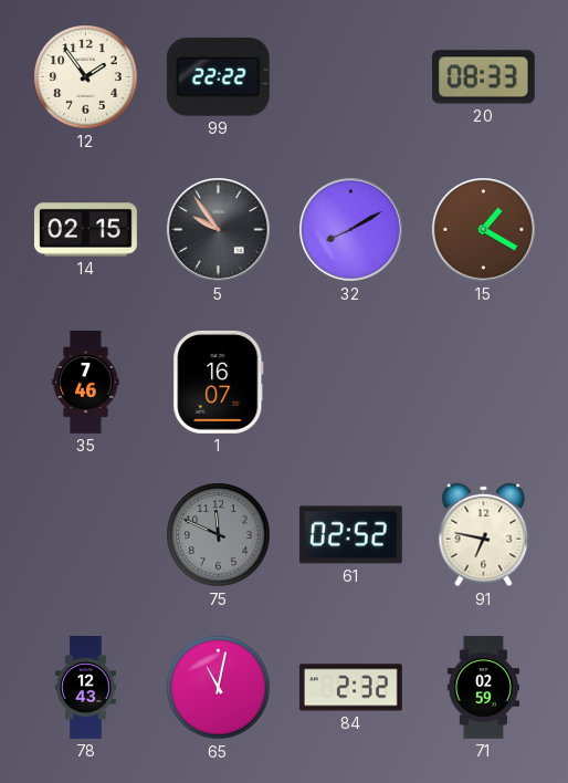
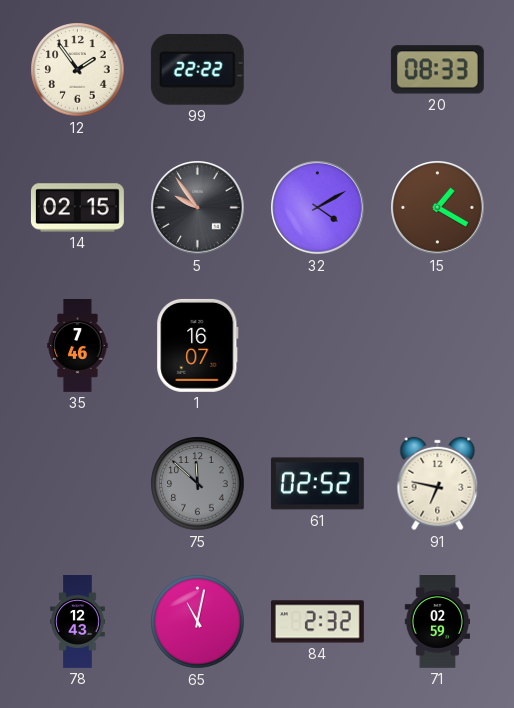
32: 8:10 -> 4:10 (318, 208)
75: 11:49 -> 11:52 (198, 484)
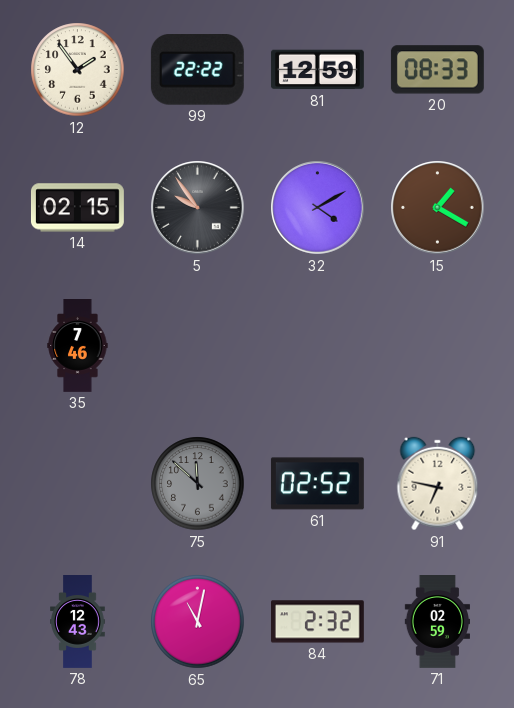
81: none -> 12:59 (317, 70)
1: 16:07 -> none (198, 345)
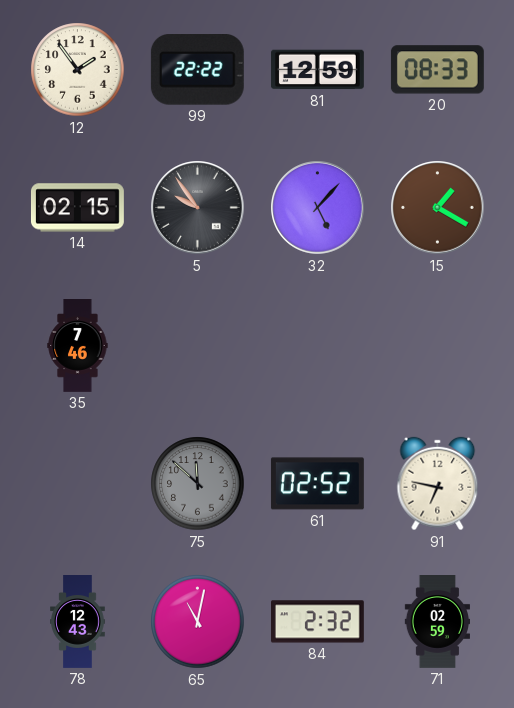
32: 4:10 -> 5:07 (318, 208)
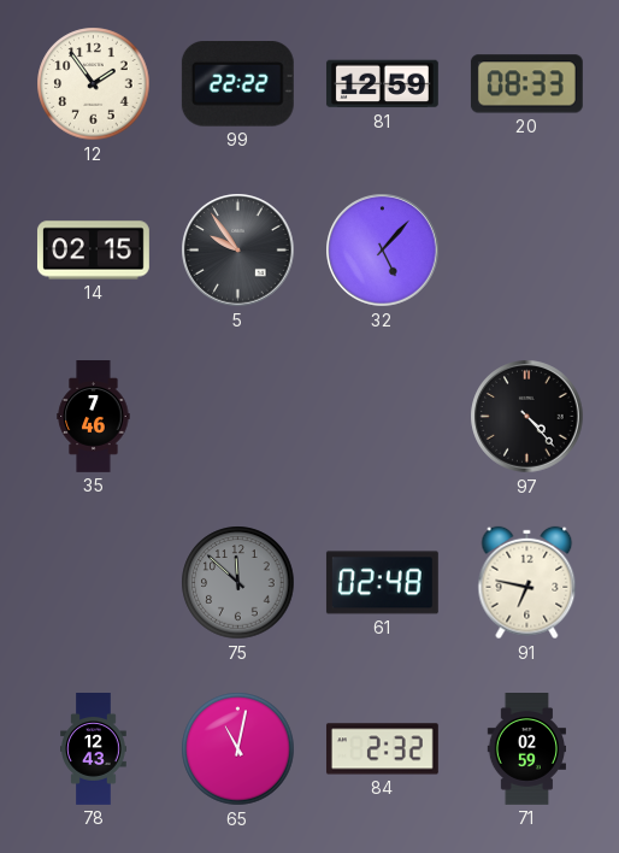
15: 1:20 -> none (438, 208)
97: none -> 4:23 (527, 417)
61: 02:52 -> 02:48 (382, 583)
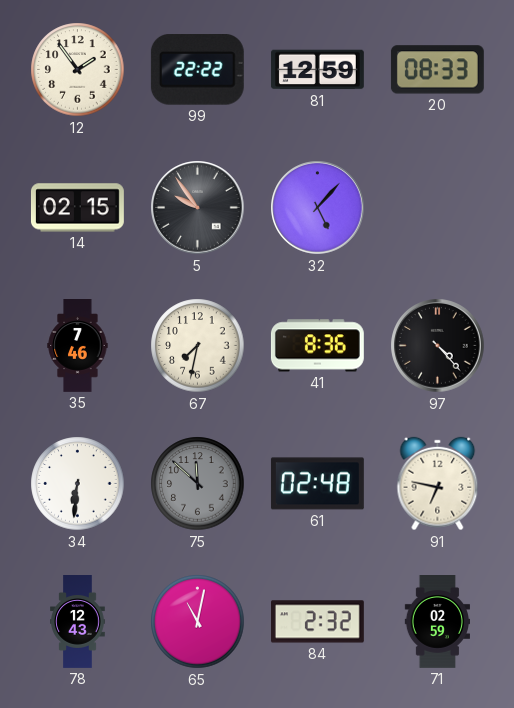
67: none -> 7:32 (198, 346)
41: none -> 8:36 (317, 346)
34: none -> 6:31 (78, 484)
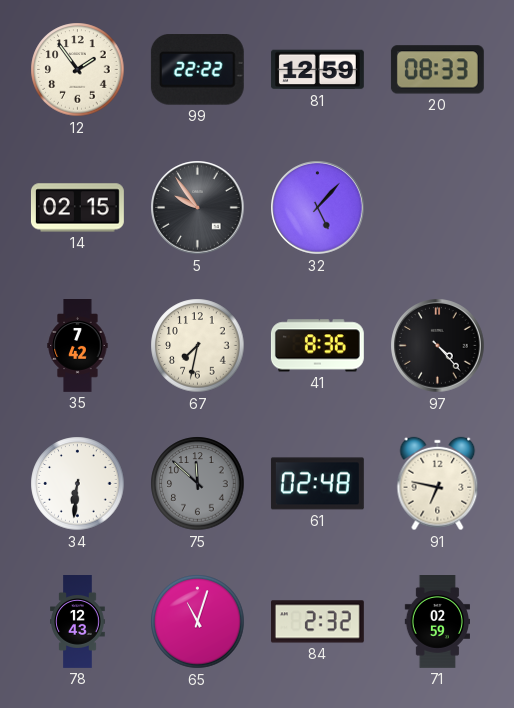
35: 7:46 -> 7:42 (78, 346)
65: 11:02 -> 11:03 (198, 622)
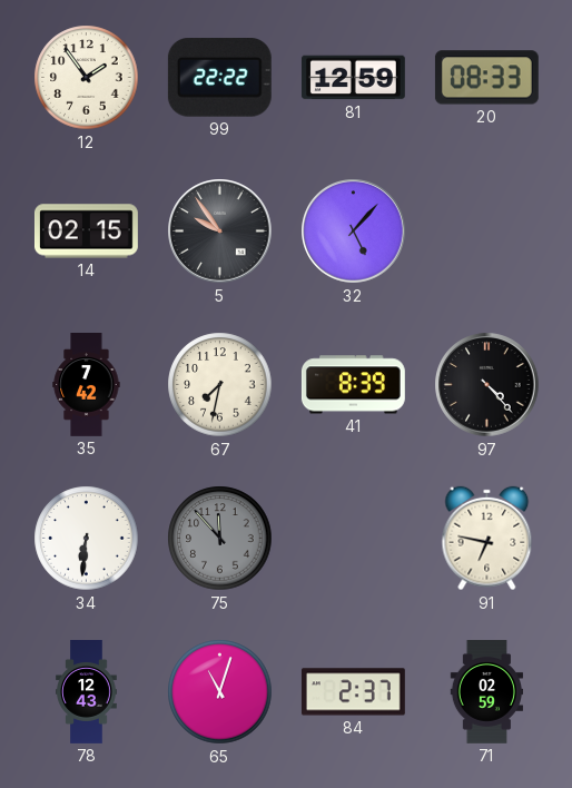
41: 8:36 -> 8:39 (353, 385)
75: 11:52 -> 11:53 (220, 539)
61: 02:48 -> none (317, 484)
84: 2:32 -> 2:37 (353, 692)
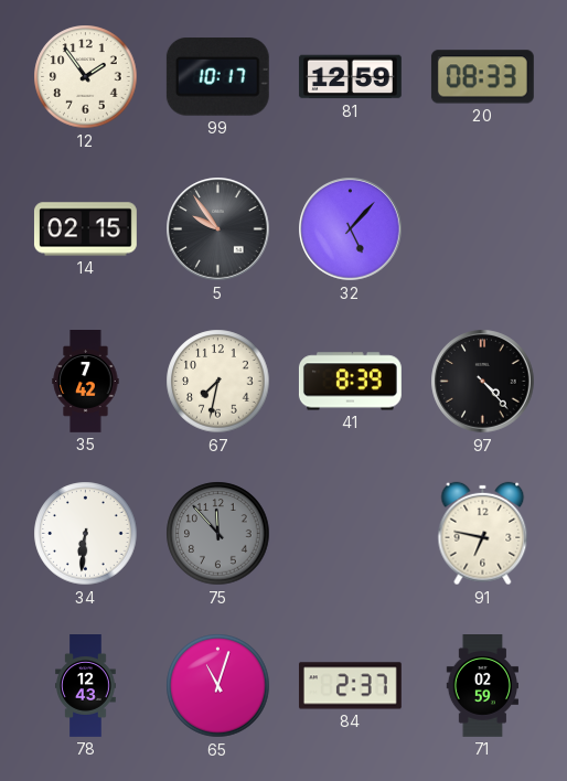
99: 22:22 -> 10:17 (217, 77)
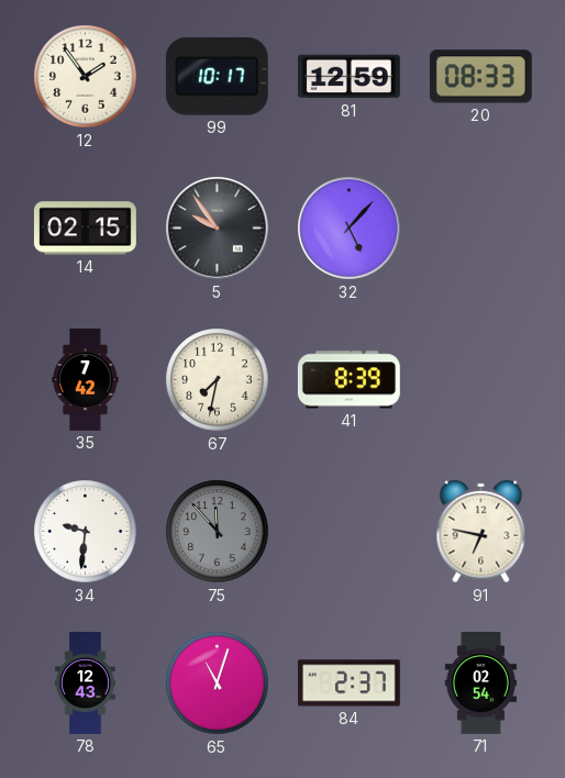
97: 4:23 -> none (483, 382)
34: 6:31 -> 9:31 (86, 532)
71: 02:59 -> 02:54 (480, 683)
